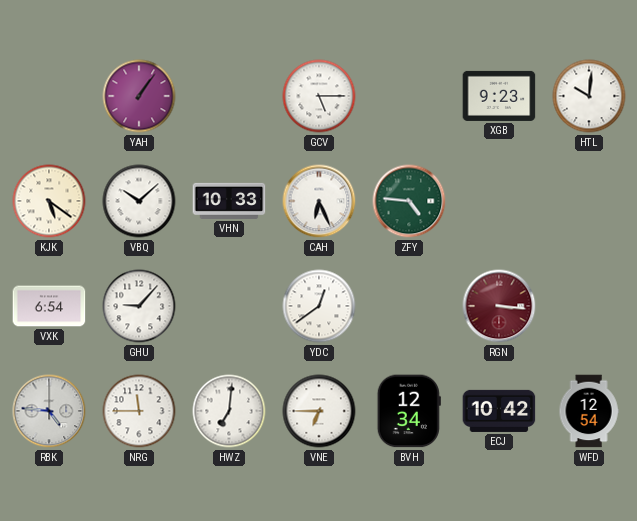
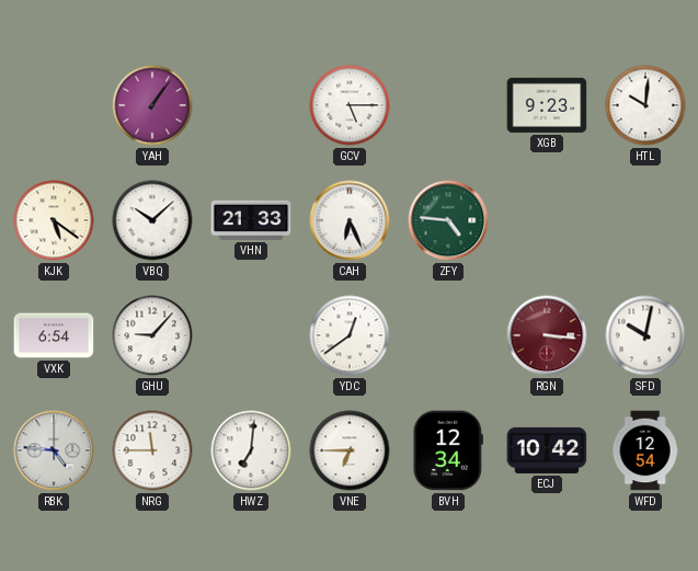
VHN: 10:33 -> 21:33 (251, 220)
SFD: none -> 10:02 (645, 335)
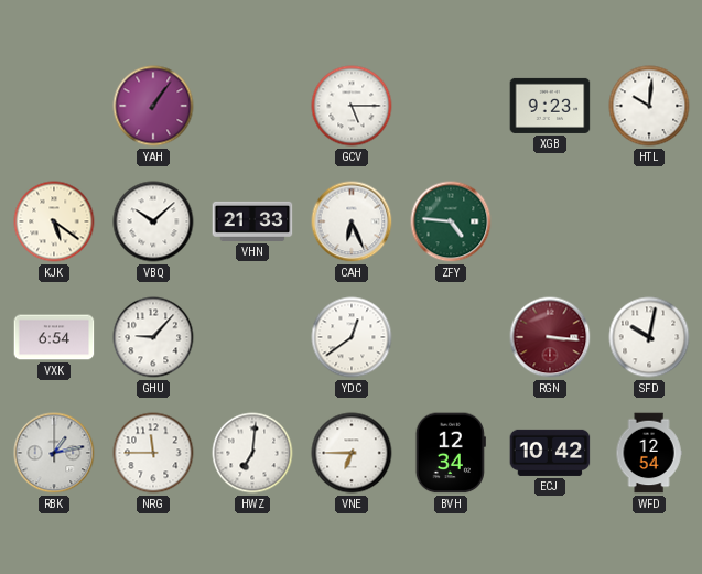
RBK: 4:46 -> 1:13 (54, 453)
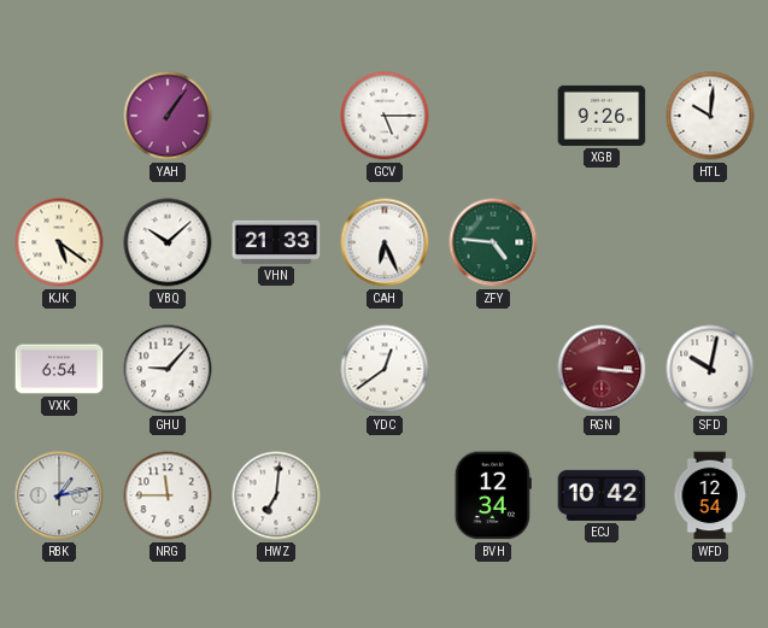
XGB: 9:23 -> 9:26 (602, 116)
VNE: 6:45 -> none (352, 453)
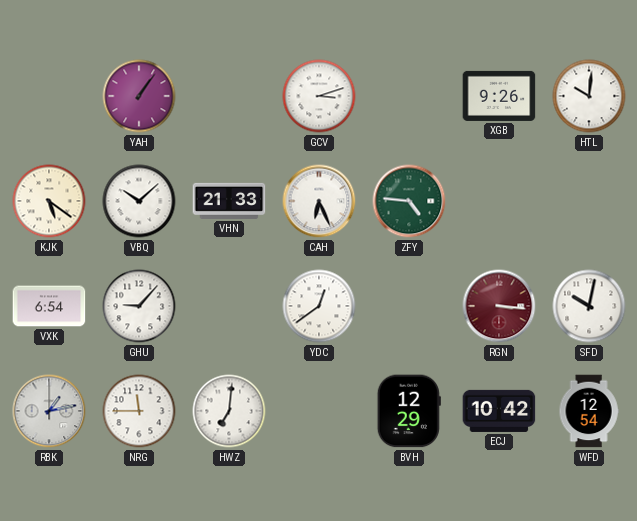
GCV: 5:15 -> 3:12 (319, 96)
BVH: 12:34 -> 12:29 (409, 411)
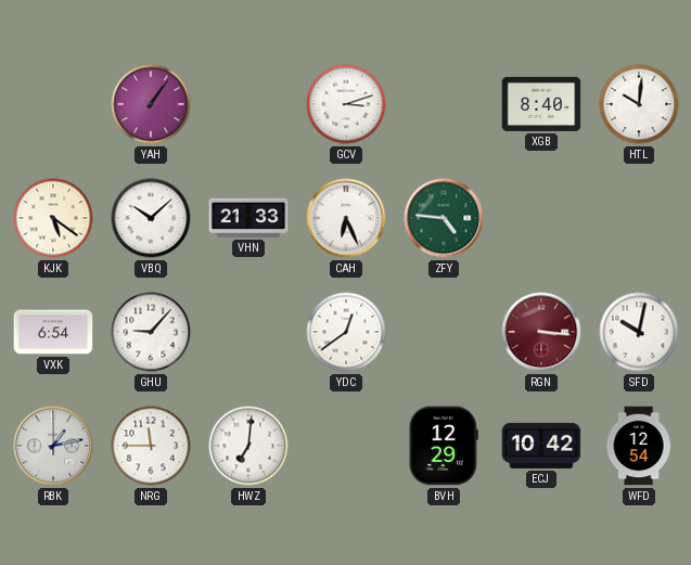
XGB: 9:26 -> 8:40 (541, 104)
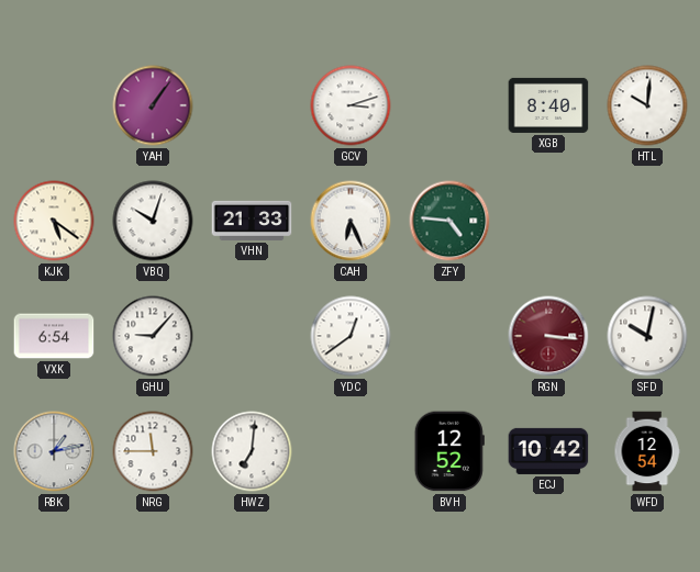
VBQ: 10:08 -> 10:03 (153, 221)
BVH: 12:29 -> 12:52 (449, 451)
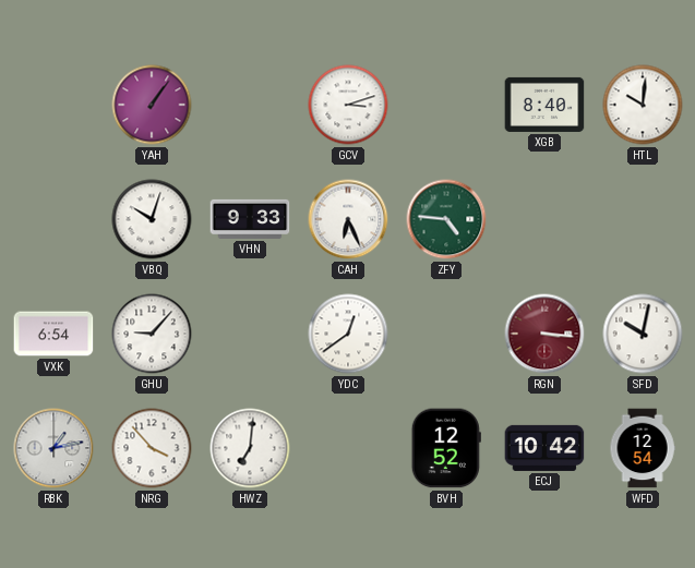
KJK: 5:21 -> none (54, 221)
VHN: 21:33 -> 9:33 (250, 219)
NRG: 11:45 -> 3:53 (152, 448)
